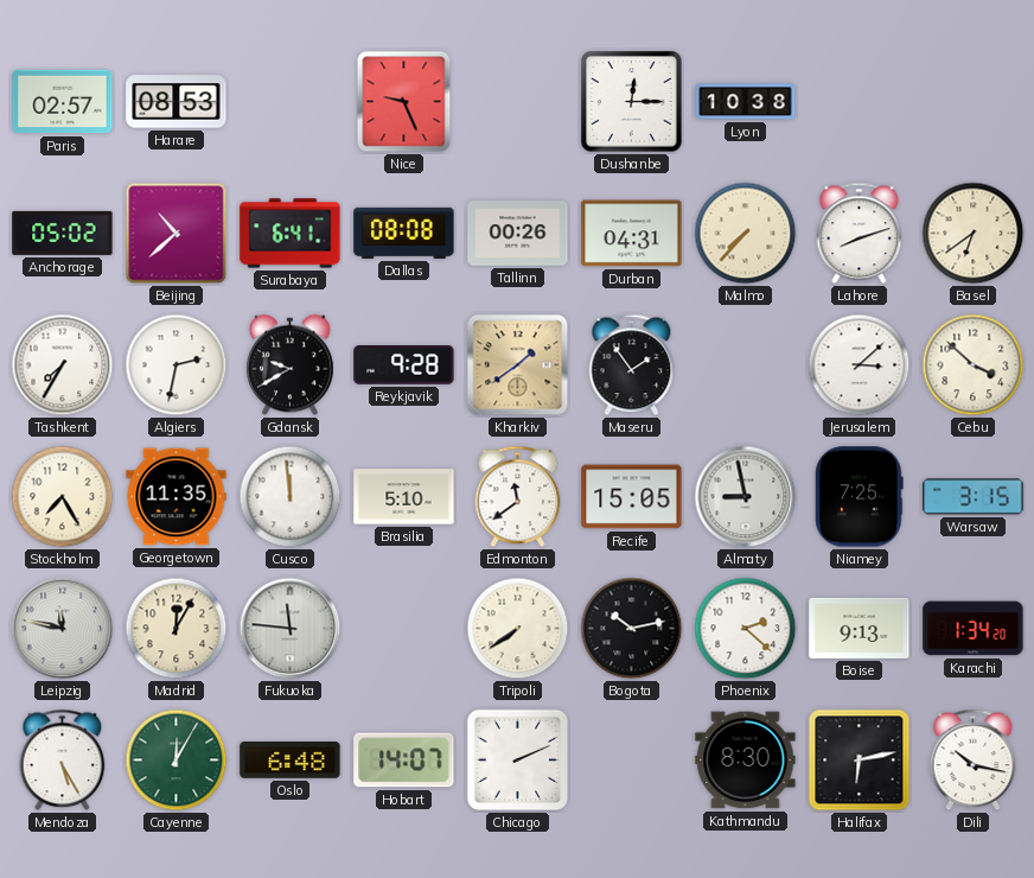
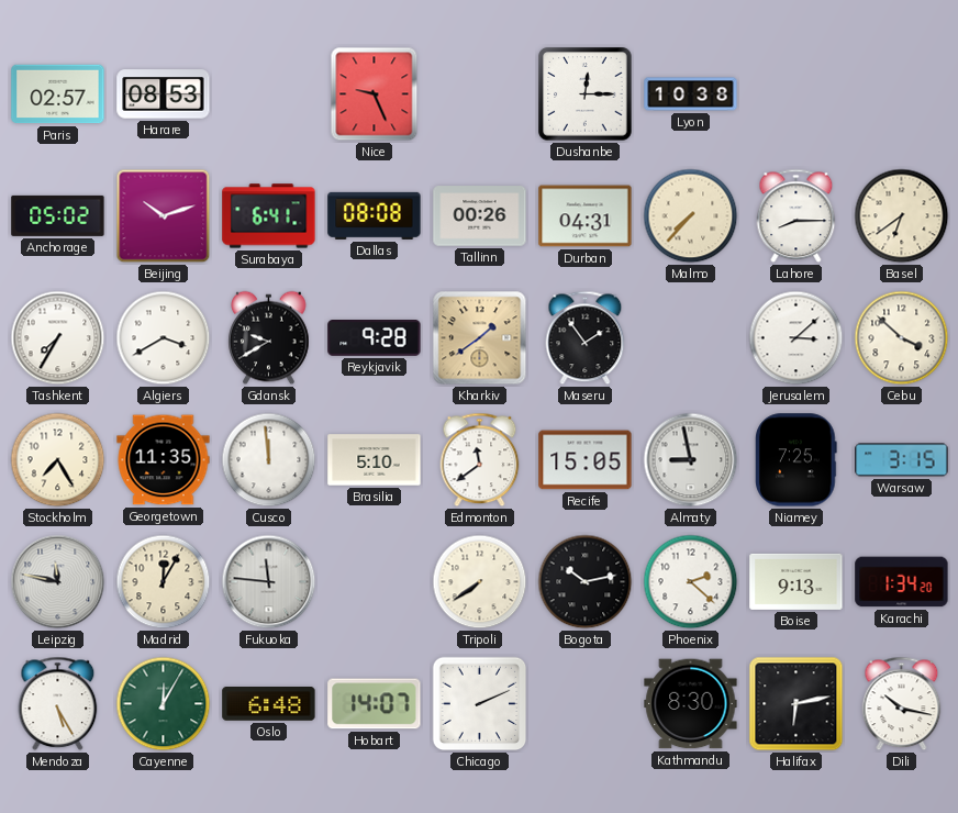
Beijing: 10:38 -> 10:12 (164, 216)
Lahore: 8:12 -> 8:15 (797, 216)
Algiers: 2:32 -> 3:40 (164, 338)
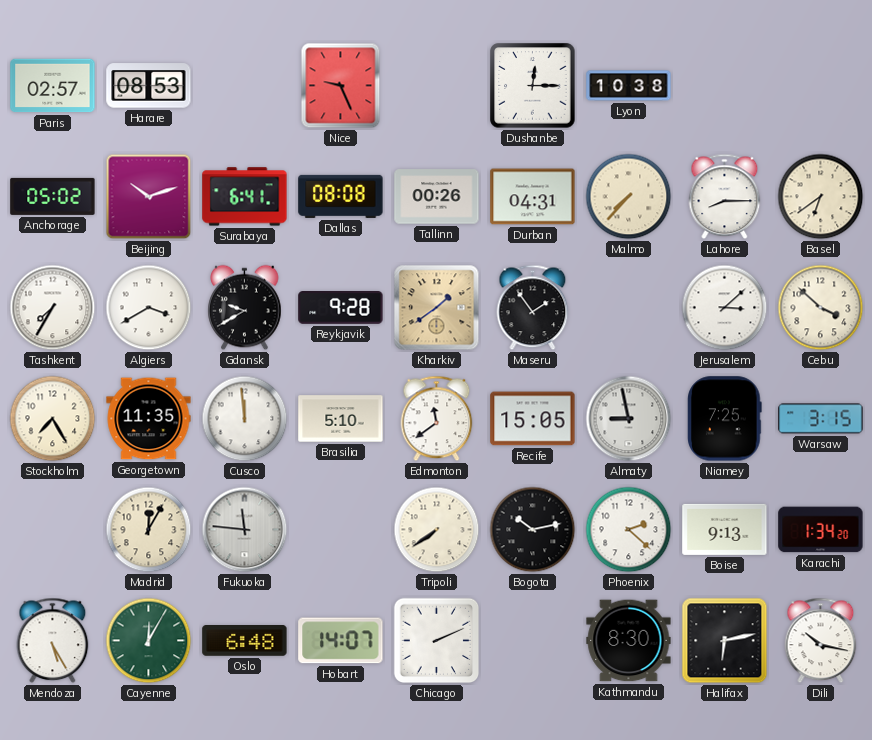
Leipzig: 11:47 -> none (58, 582)
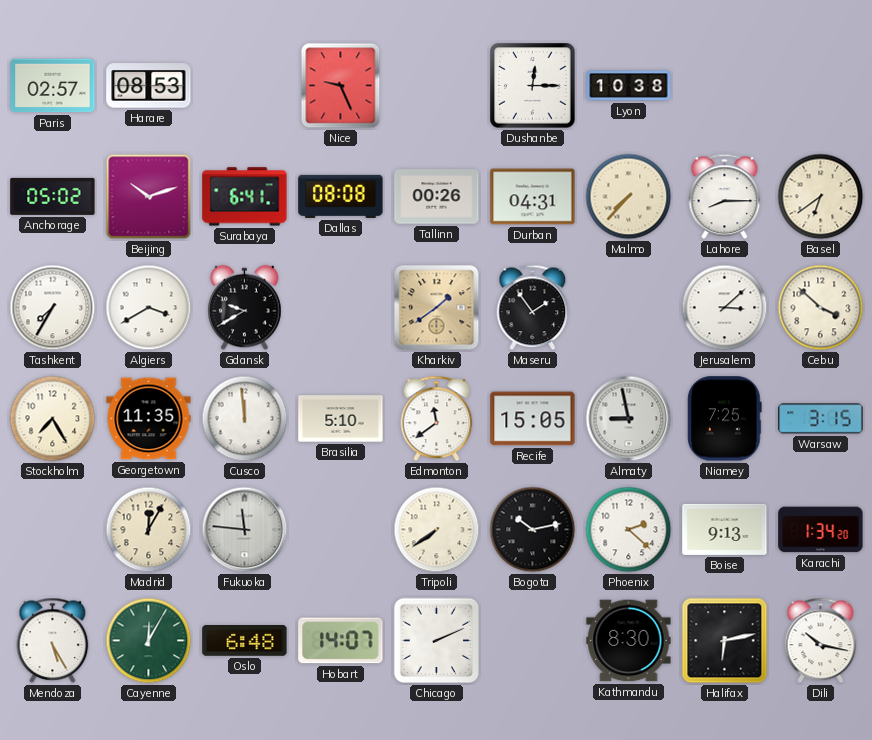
Reykjavik: 9:28 -> none (341, 308)
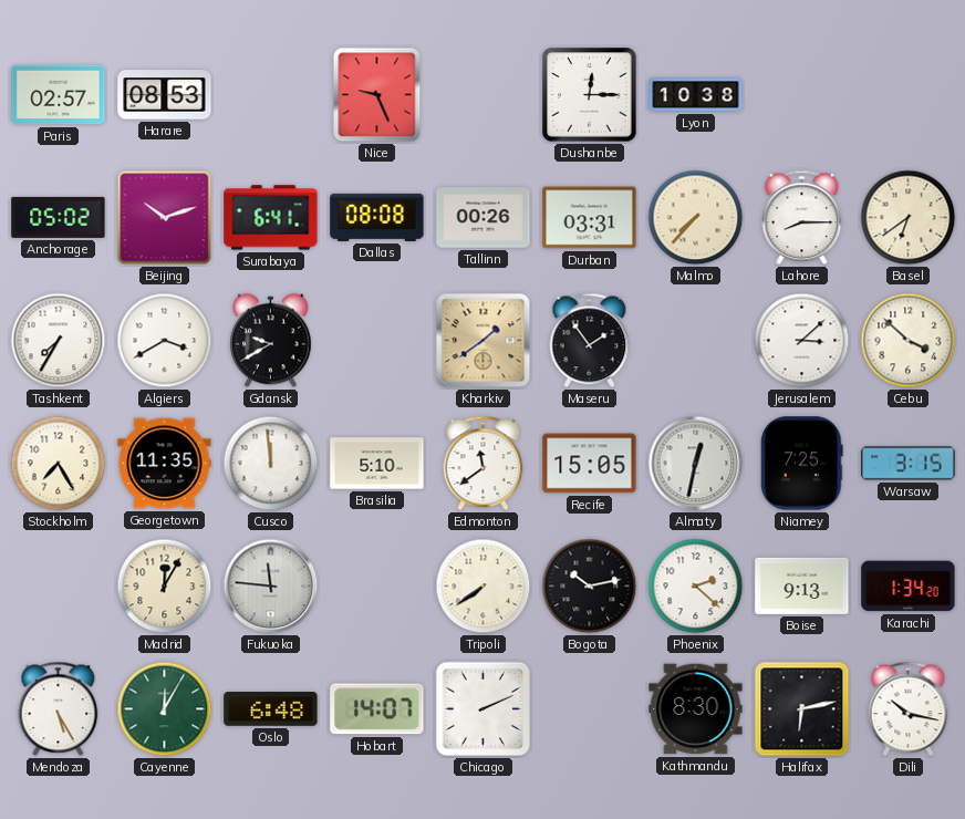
Durban: 04:31 -> 03:31 (590, 218)
Almaty: 8:58 -> 12:32 (696, 464)
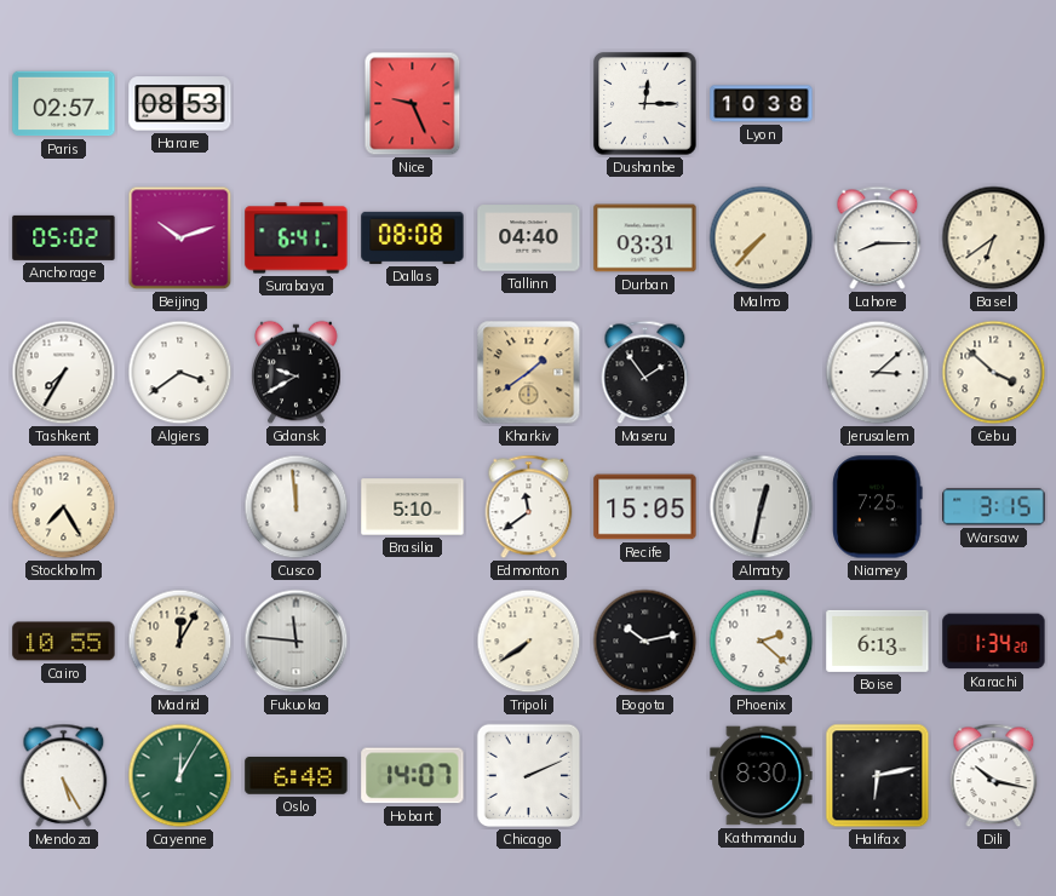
Tallinn: 00:26 -> 04:40 (529, 239)
Algiers: 3:40 -> 3:39 (180, 373)
Georgetown: 11:35 -> none (165, 464)
Cairo: none -> 10:55 (64, 642)
Boise: 9:13 -> 6:13 (878, 641)
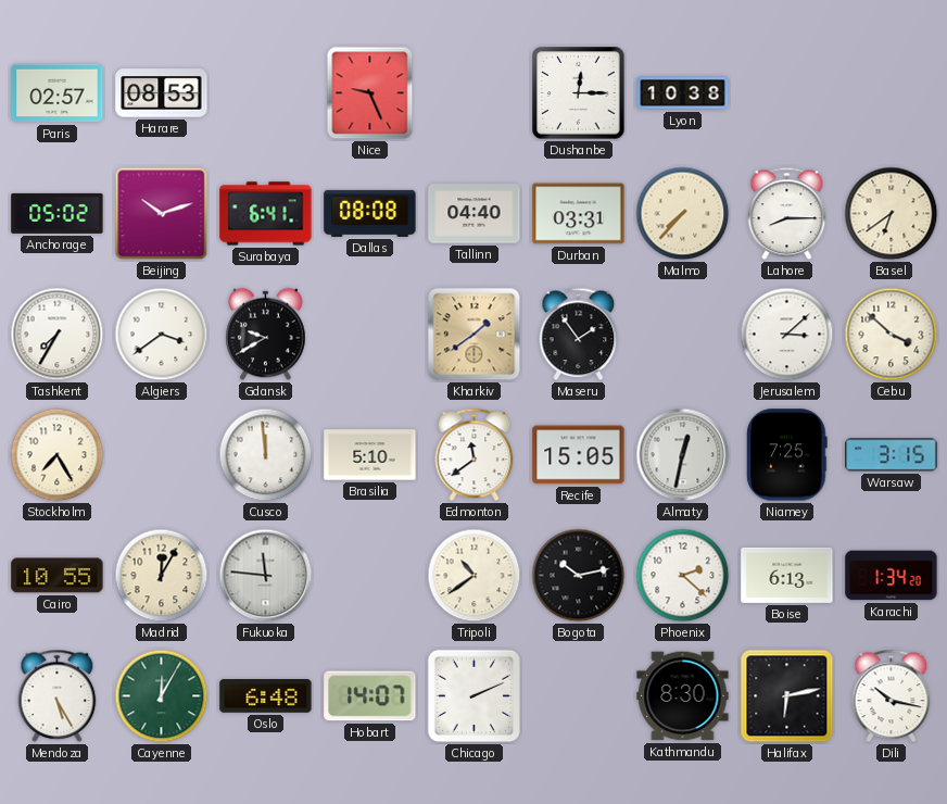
Tripoli: 7:39 -> 10:39 (475, 576)
